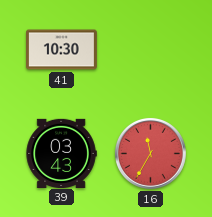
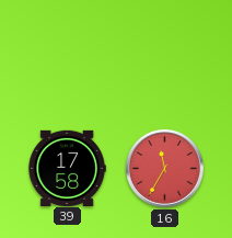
41: 10:30 -> none (62, 50)
39: 03:43 -> 17:58 (67, 168)
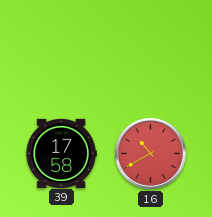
16: 11:35 -> 10:40 (151, 154)
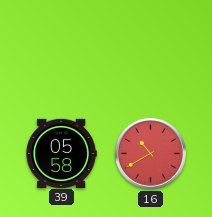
39: 17:58 -> 05:58 (61, 153)
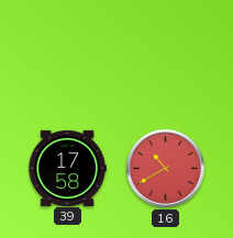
39: 05:58 -> 17:58 (67, 168)
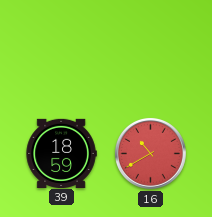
39: 17:58 -> 18:59 (61, 153)
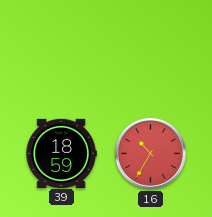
16: 10:40 -> 10:35 (151, 154)
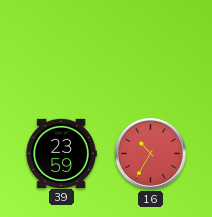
39: 18:59 -> 23:59 (61, 153)
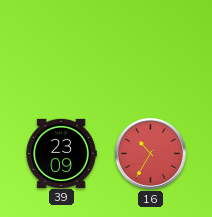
39: 23:59 -> 23:09 (61, 153)
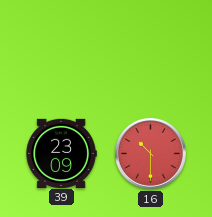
16: 10:35 -> 10:30 (151, 154)
